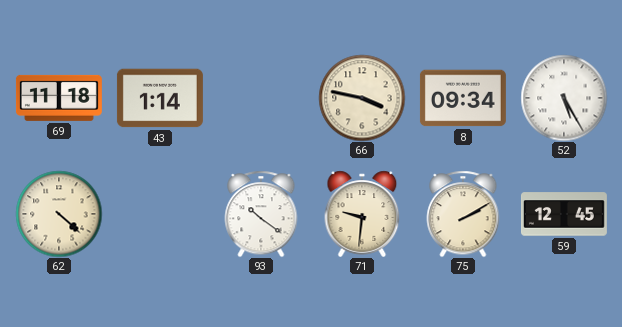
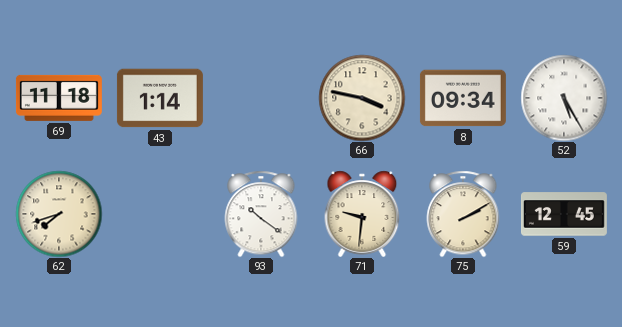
62: 4:22 -> 7:42 (59, 214)
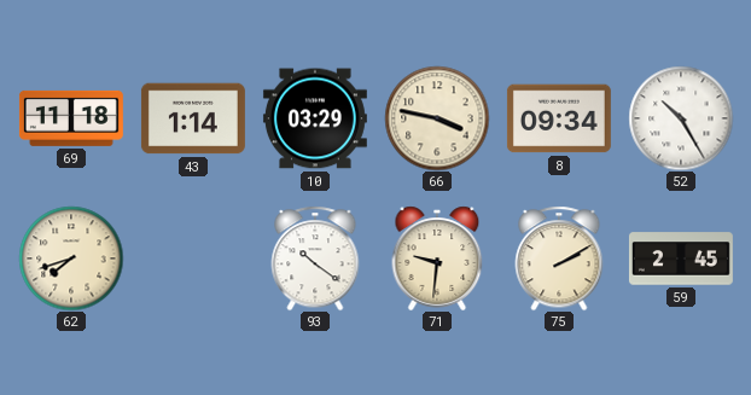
10: none -> 03:29 (315, 118)
52: 5:25 -> 10:25 (681, 118)
59: 12:45 -> 2:45 (681, 259)
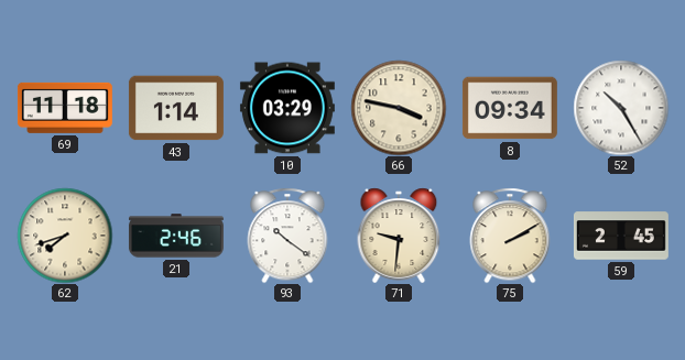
21: none -> 2:46 (176, 236)
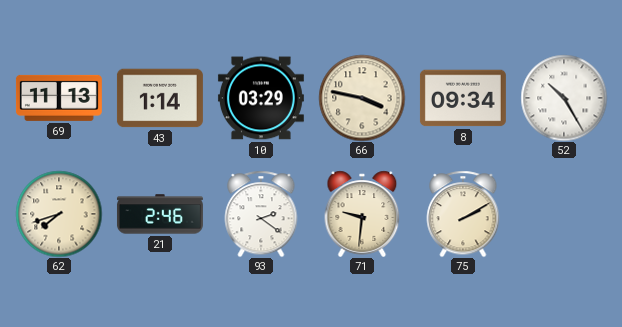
69: 11:18 -> 11:13 (59, 98)
93: 10:21 -> 2:21 (261, 214)
59: 2:45 -> none (621, 236)
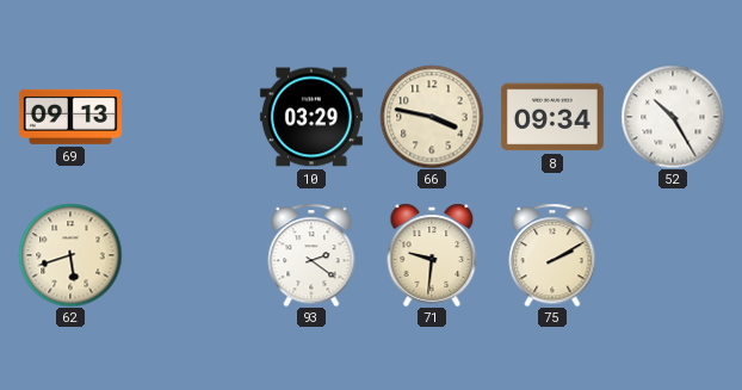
69: 11:13 -> 09:13 (70, 117)
43: 1:14 -> none (160, 98)
62: 7:42 -> 5:42 (70, 255)
21: 2:46 -> none (160, 214)
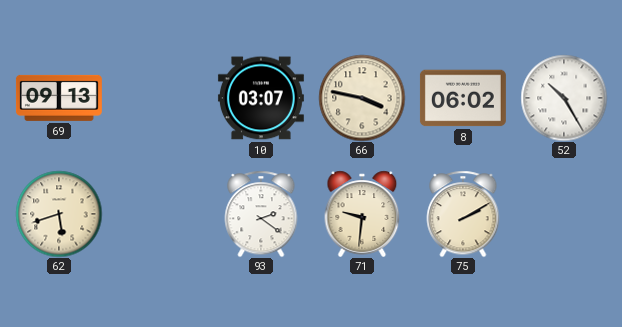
10: 03:29 -> 03:07 (261, 98)
8: 09:34 -> 06:02 (463, 98)
